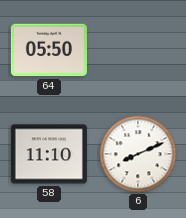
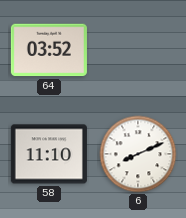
64: 05:50 -> 03:52 (49, 50)
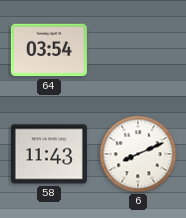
64: 03:52 -> 03:54 (49, 50)
58: 11:10 -> 11:43 (49, 154)
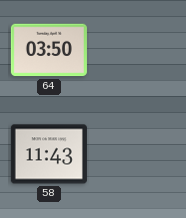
64: 03:54 -> 03:50 (49, 50)
6: 8:11 -> none (138, 154)
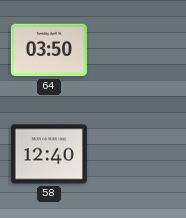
58: 11:43 -> 12:40 (49, 154)
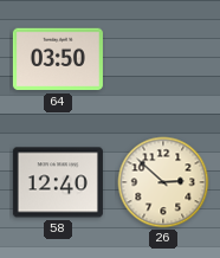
26: none -> 2:52 (163, 182)
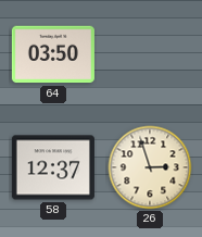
58: 12:40 -> 12:37 (53, 167)
26: 2:52 -> 2:57 (150, 167)
